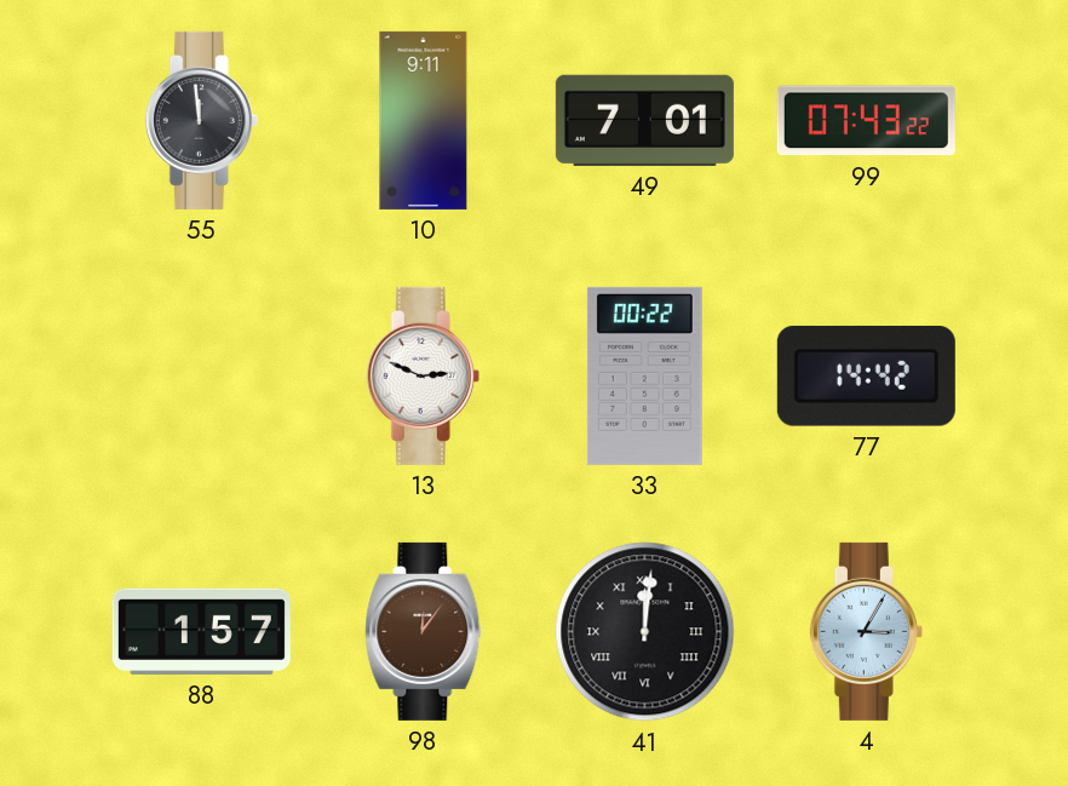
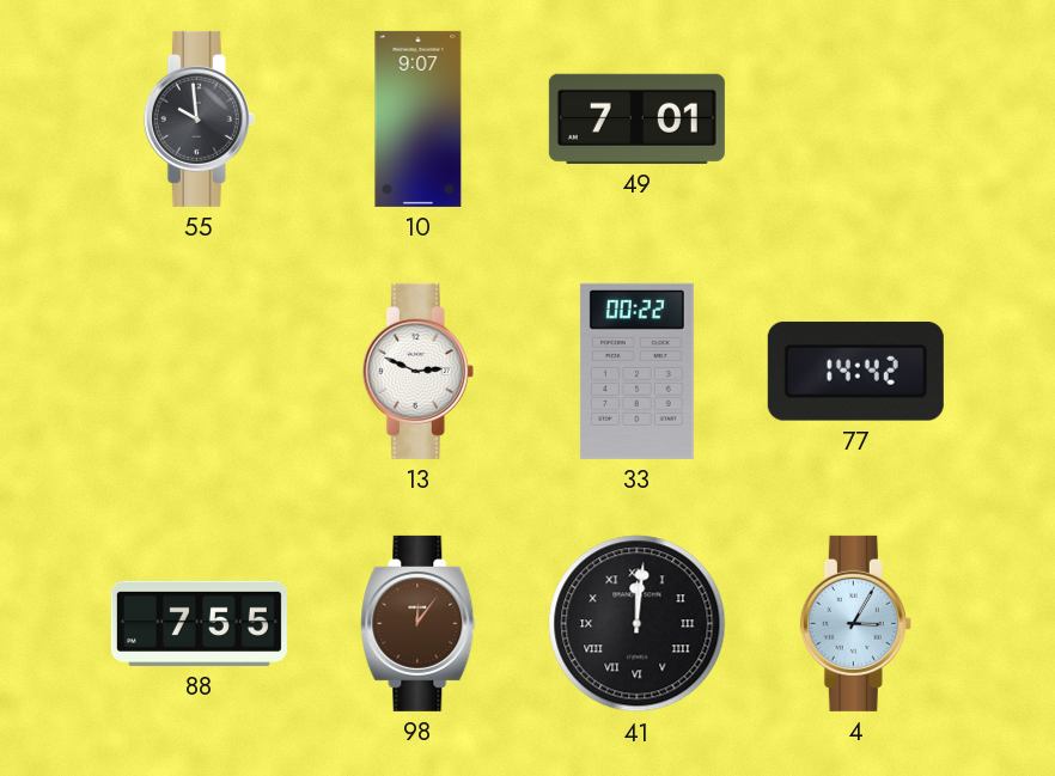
55: 11:59 -> 9:59 (199, 118)
10: 9:11 -> 9:07 (419, 118)
99: 07:43 -> none (866, 121)
88: 1:57 -> 7:55 (199, 623)
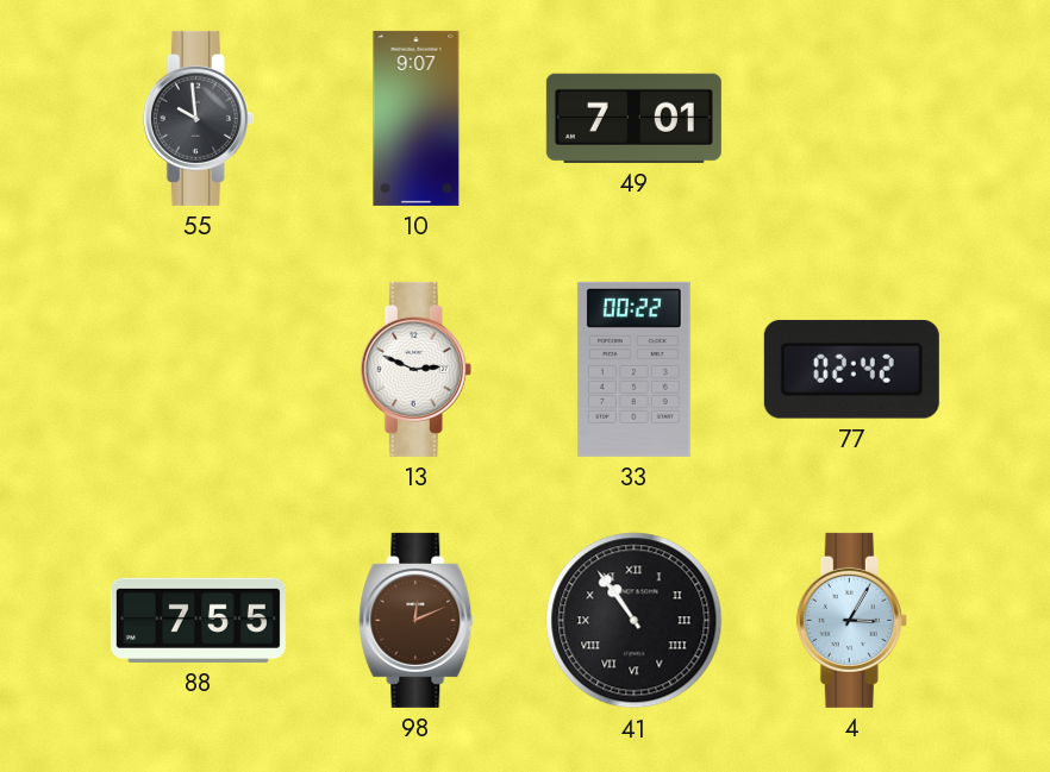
77: 14:42 -> 02:42 (851, 369)
98: 12:06 -> 12:11 (417, 620)
41: 12:01 -> 10:54 (635, 621)
